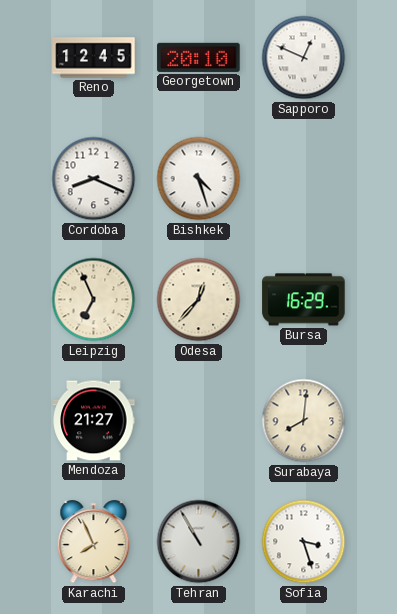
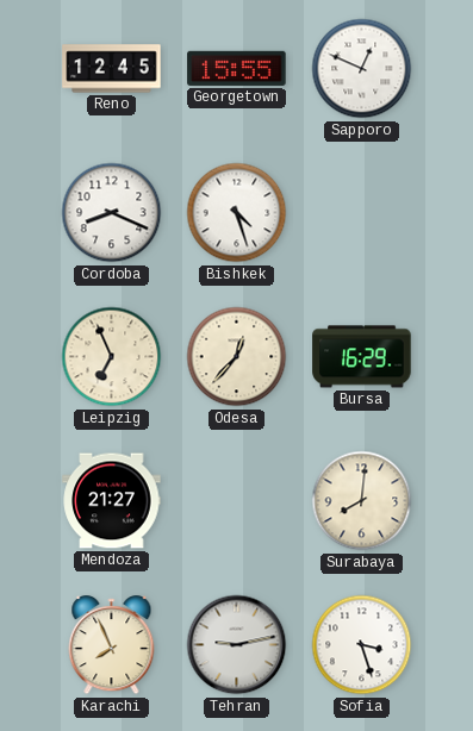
Georgetown: 20:10 -> 15:55 (237, 68)
Tehran: 10:55 -> 9:13 (237, 645)
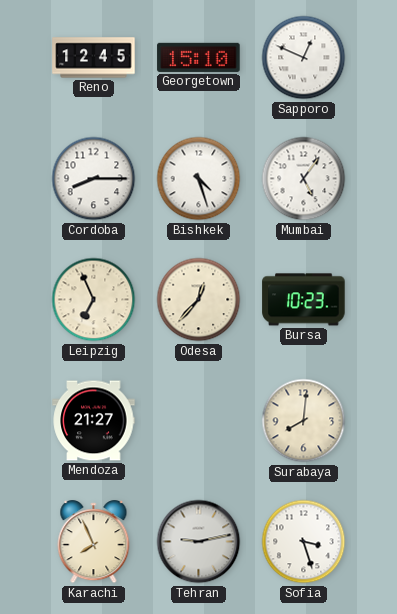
Georgetown: 15:55 -> 15:10 (199, 57)
Cordoba: 8:19 -> 8:15 (94, 179)
Mumbai: none -> 5:06 (304, 179)
Bursa: 16:29 -> 10:23 (304, 300)
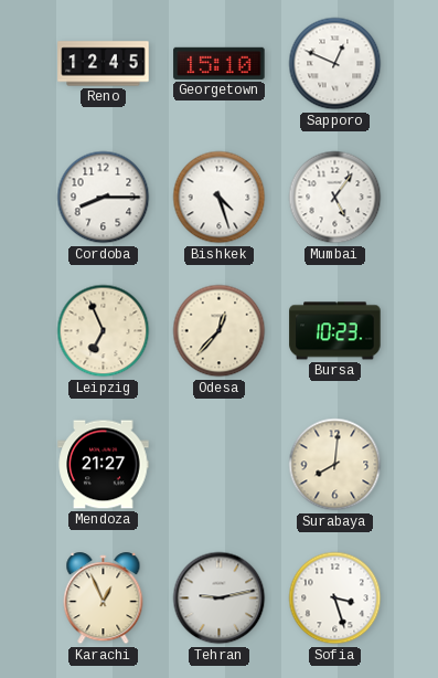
Karachi: 7:56 -> 12:56 (104, 598)
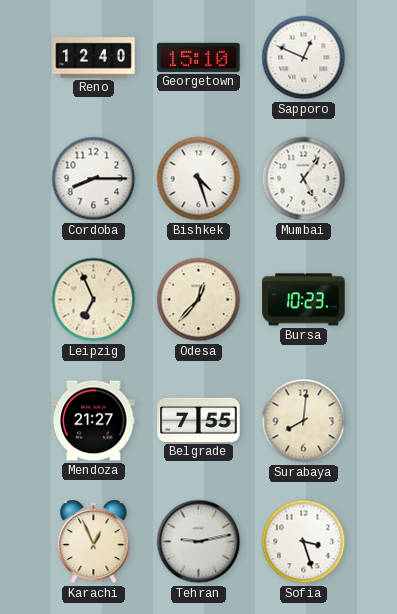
Reno: 12:45 -> 12:40 (94, 58)
Belgrade: none -> 7:55 (199, 420)
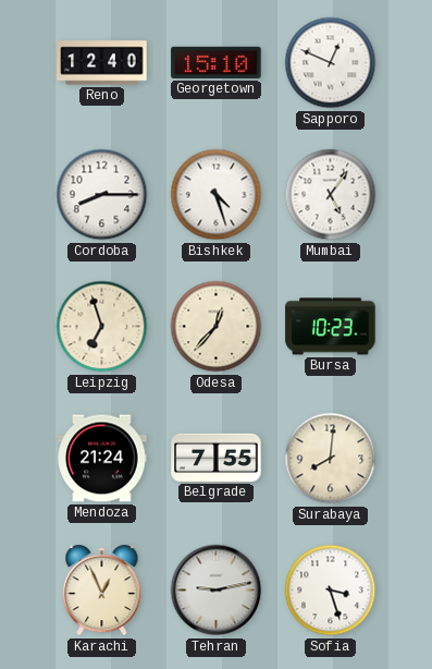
Leipzig: 6:56 -> 6:57 (102, 327)
Mendoza: 21:27 -> 21:24 (102, 459)
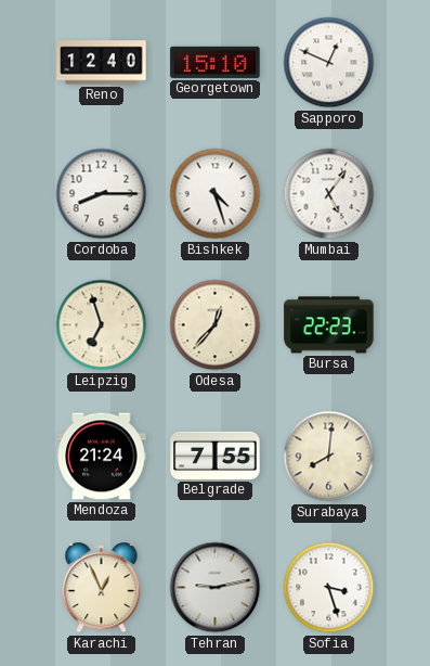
Bursa: 10:23 -> 22:23 (329, 325)
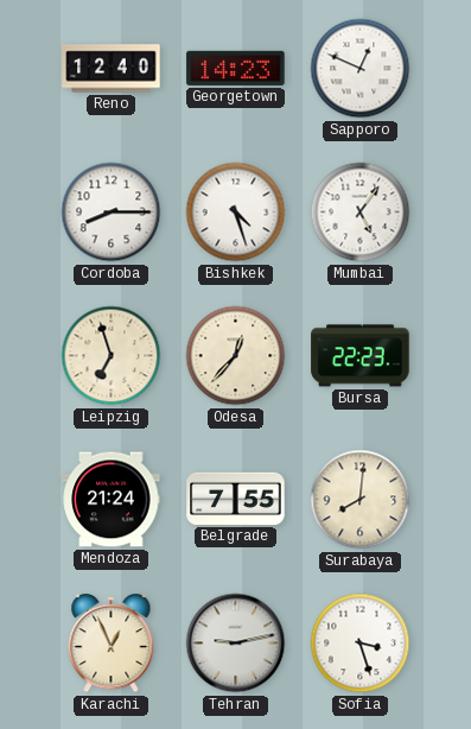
Georgetown: 15:10 -> 14:23 (236, 68)
